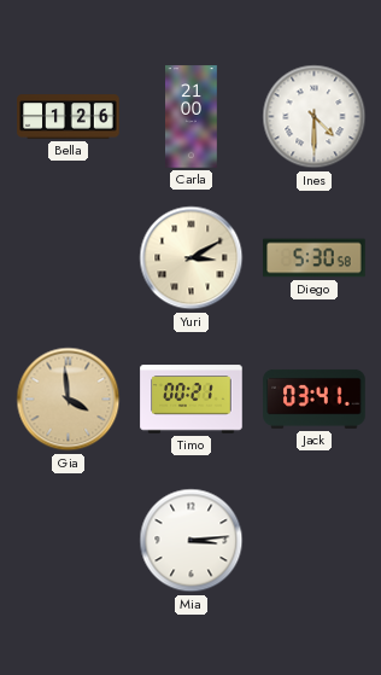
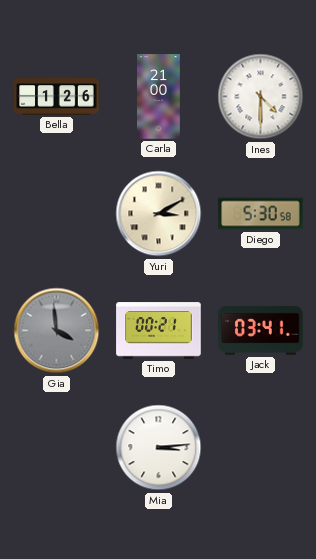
Gia dial: champagne -> grey (57, 331)
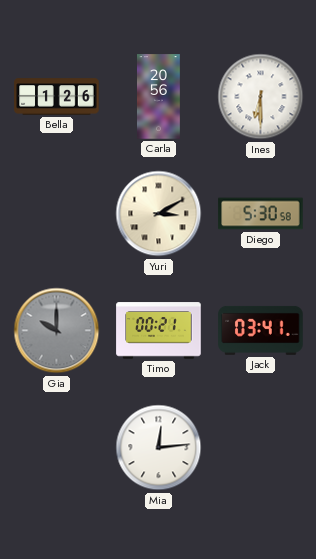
Carla: 21:00 -> 20:56 (159, 97)
Ines: 4:30 -> 6:30 (261, 97)
Gia: 3:59 -> 10:00 (57, 331)
Mia: 3:14 -> 12:14 (159, 448)
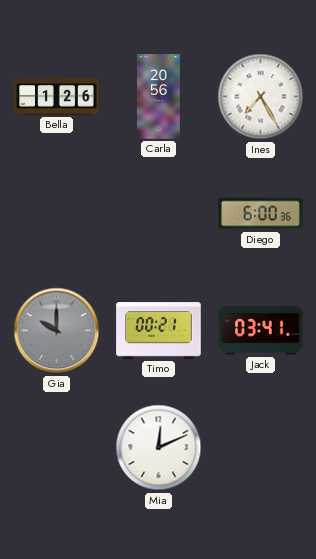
Ines: 6:30 -> 7:25 (261, 97)
Yuri: 3:10 -> none (159, 214)
Diego: 5:30 -> 6:00 (261, 214)
Mia: 12:14 -> 12:11 (159, 448)
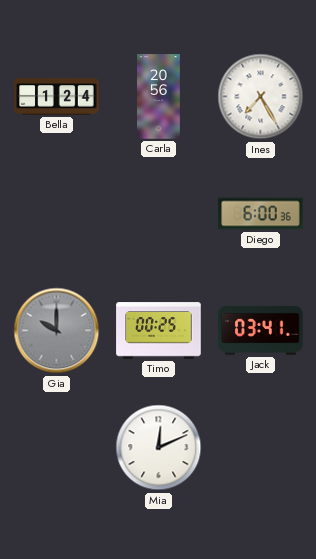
Bella: 1:26 -> 1:24 (57, 97)
Timo: 00:21 -> 00:25 (159, 331)
